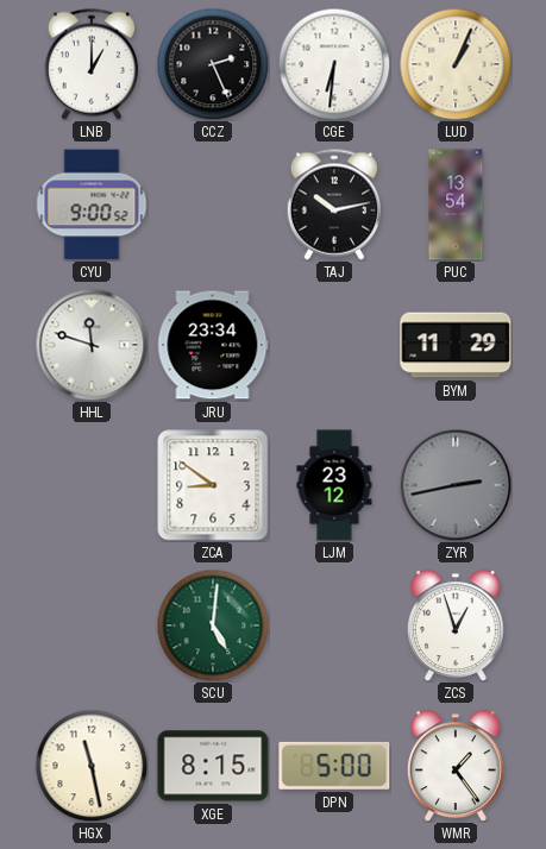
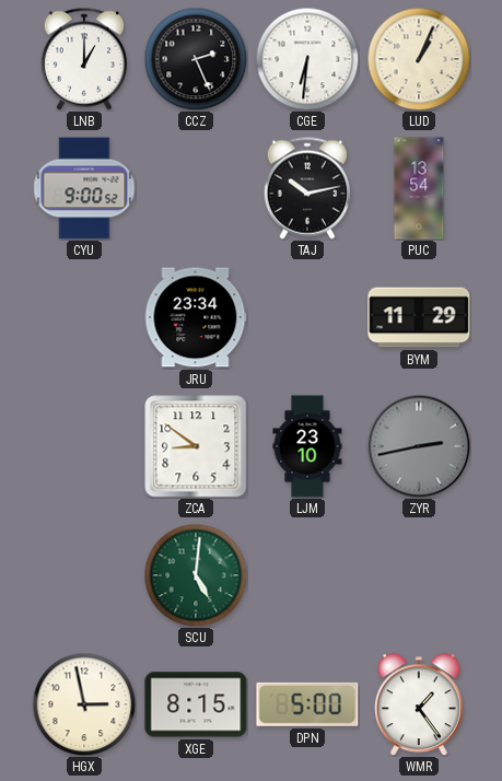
HHL: 11:48 -> none (92, 345)
LJM: 23:12 -> 23:10 (307, 446)
ZCS: 12:57 -> none (456, 625)
HGX: 11:28 -> 2:58 (84, 704)
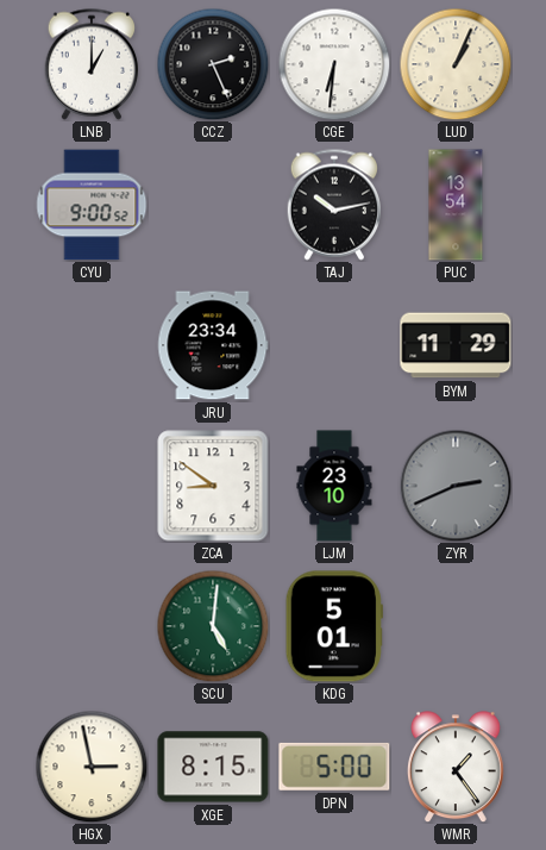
ZYR: 2:43 -> 2:41 (456, 486)
KDG: none -> 5:01 (334, 626)
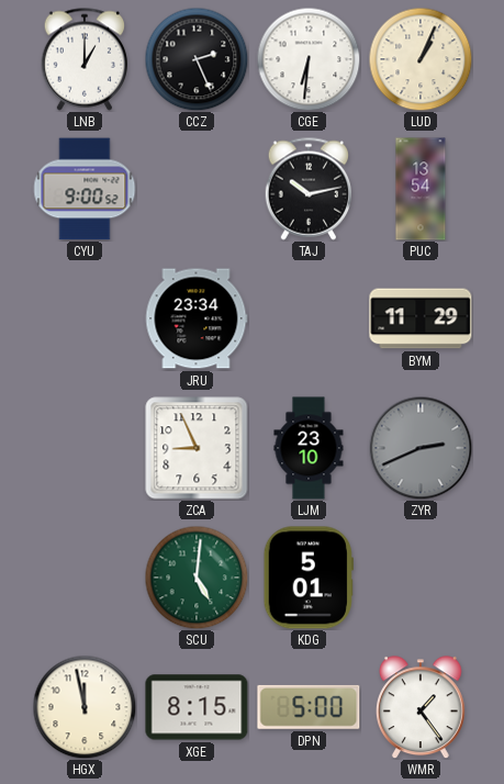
ZCA: 8:51 -> 8:56 (197, 448)
HGX: 2:58 -> 11:58 (85, 707)
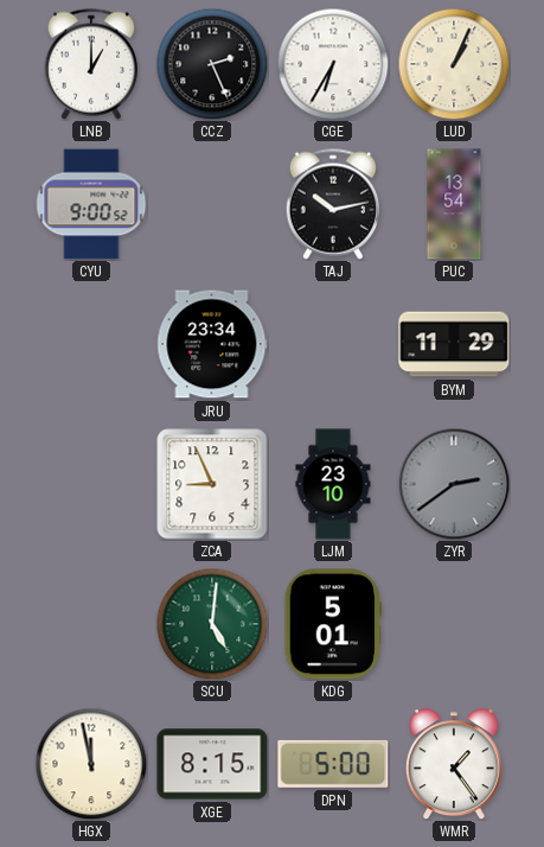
CGE: 6:31 -> 6:35 (333, 64)
ZYR: 2:41 -> 2:39 (454, 484)
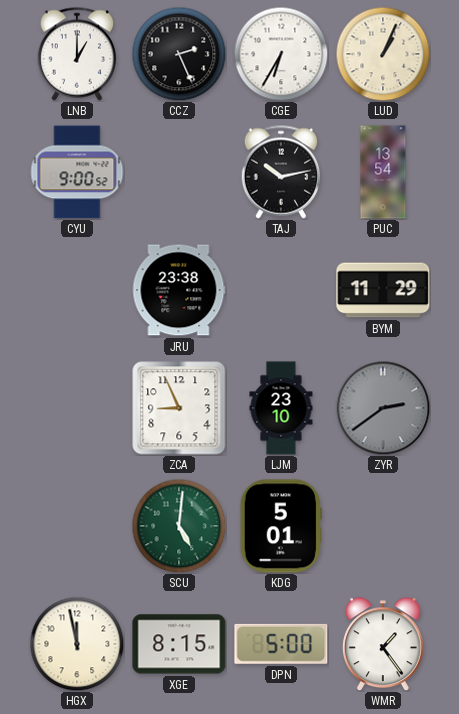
JRU: 23:34 -> 23:38 (179, 290)
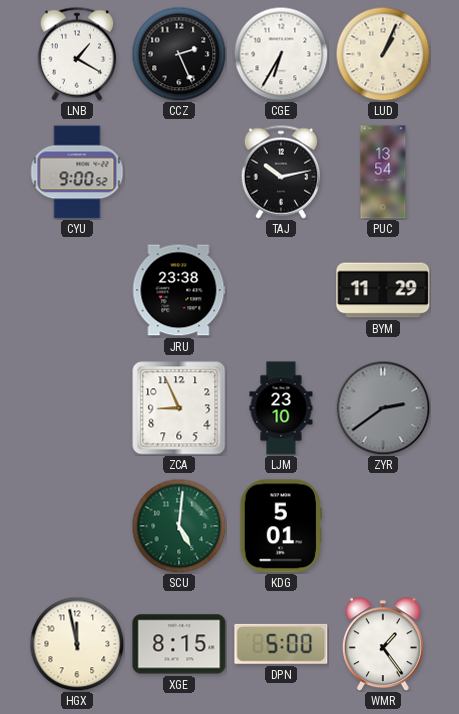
LNB: 1:00 -> 1:20 (76, 54)
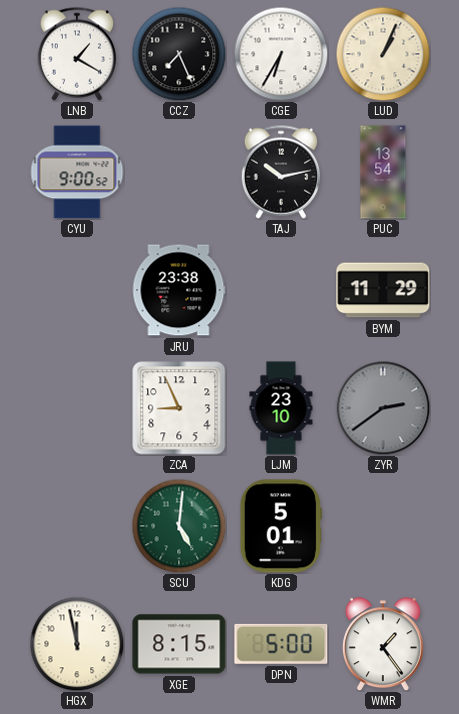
CCZ: 2:26 -> 7:26 (179, 54)
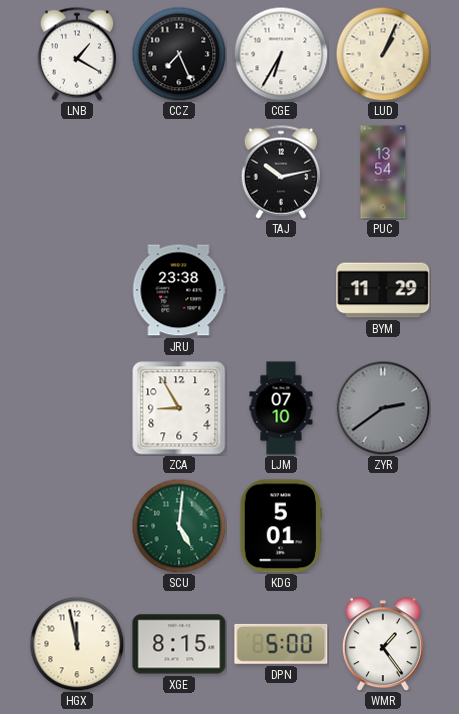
CYU: 9:00 -> none (77, 172)
ZCA: 8:56 -> 8:55 (179, 408)
LJM: 23:10 -> 07:10 (281, 408)
